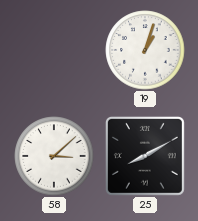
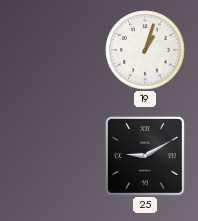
58: 3:08 -> none (54, 156)
25: 8:10 -> 9:10 (145, 156)
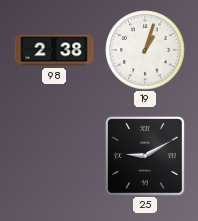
98: none -> 2:38 (54, 50)
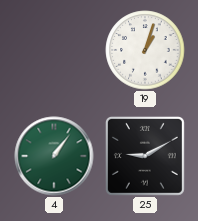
98: 2:38 -> none (54, 50)
4: none -> 1:06 (54, 156)
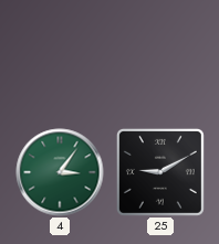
19: 1:03 -> none (145, 50)
4: 1:06 -> 3:06 (60, 172)
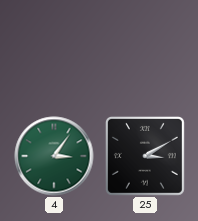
25: 9:10 -> 3:10 (145, 156)
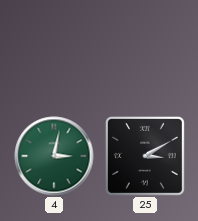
4: 3:06 -> 3:02 (54, 156)
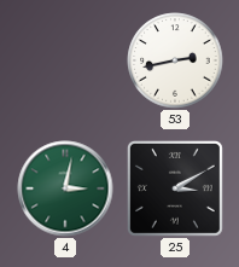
53: none -> 2:43 (175, 60)
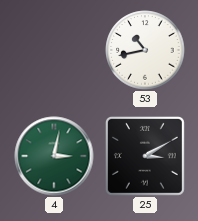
53: 2:43 -> 10:43 (145, 50)
